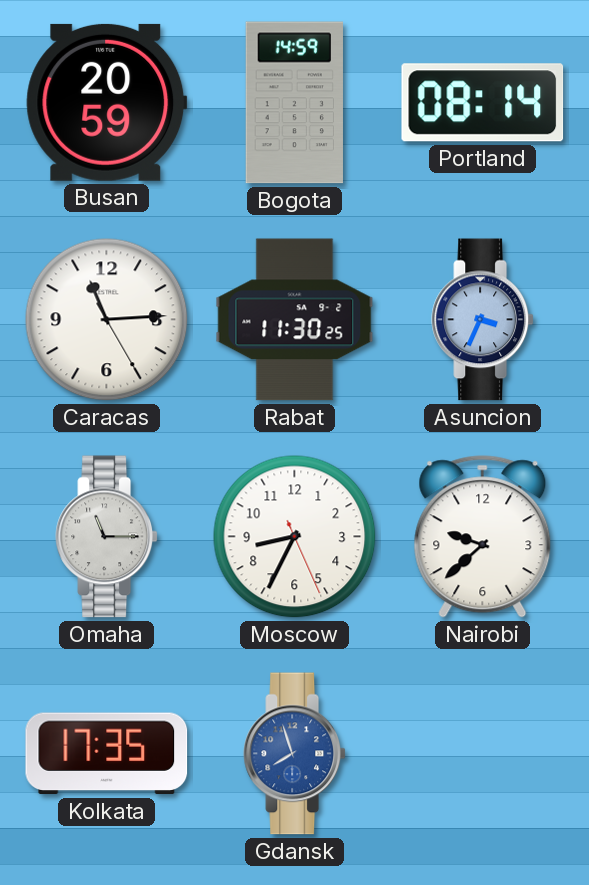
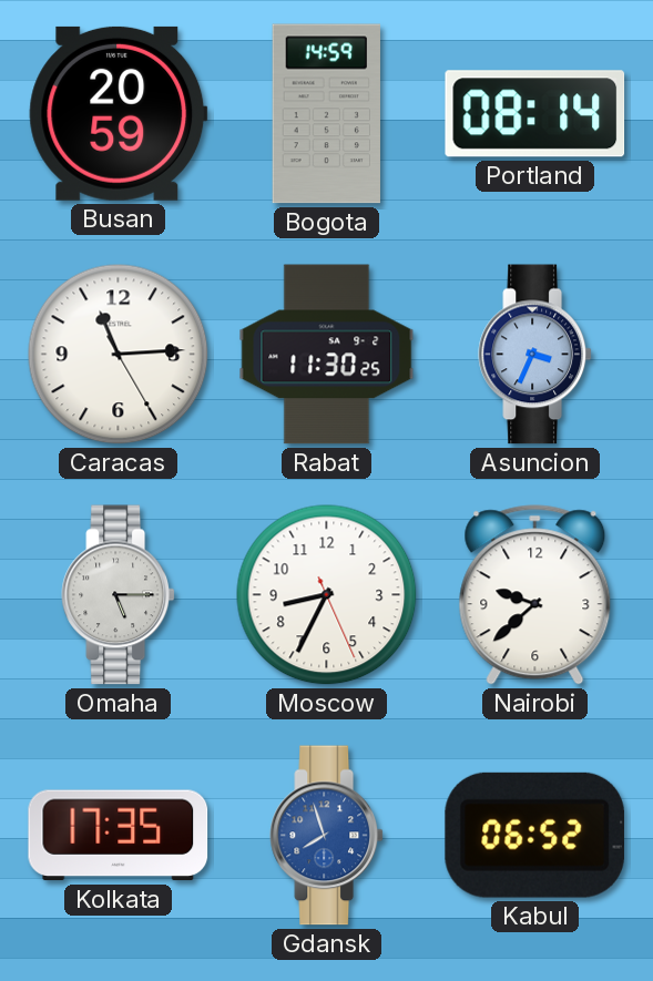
Omaha: 11:15 -> 5:15 (118, 595)
Kabul: none -> 06:52 (534, 835)
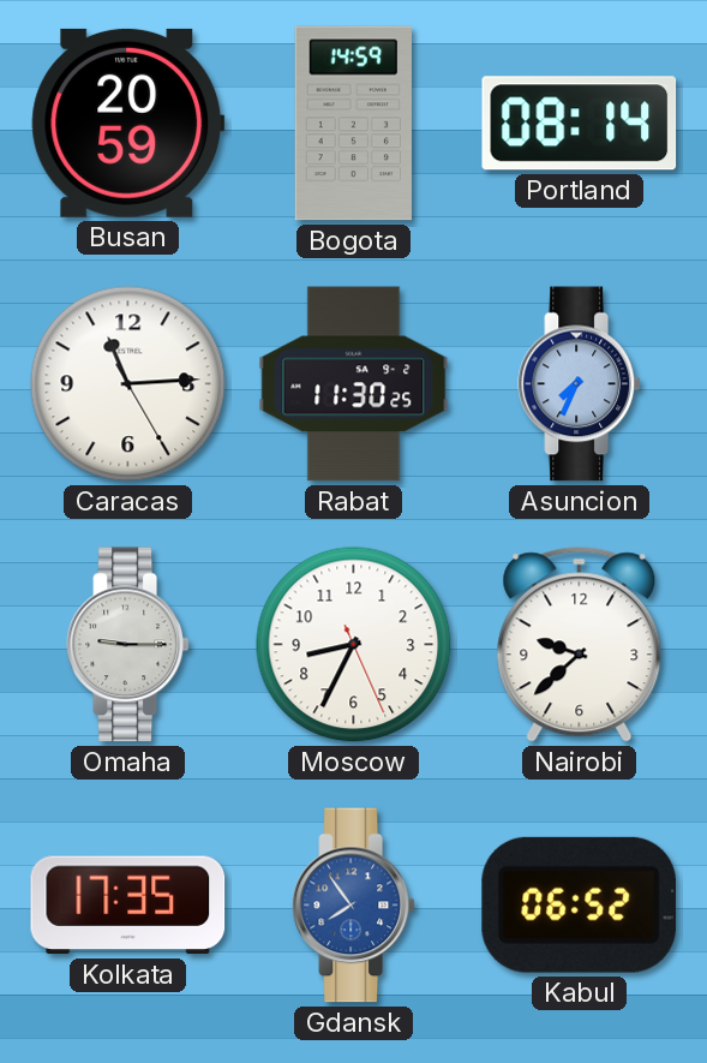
Asuncion: 3:34 -> 7:34 (579, 384)
Omaha: 5:15 -> 9:15 (127, 645)
Gdansk: 7:57 -> 7:54 (353, 906)
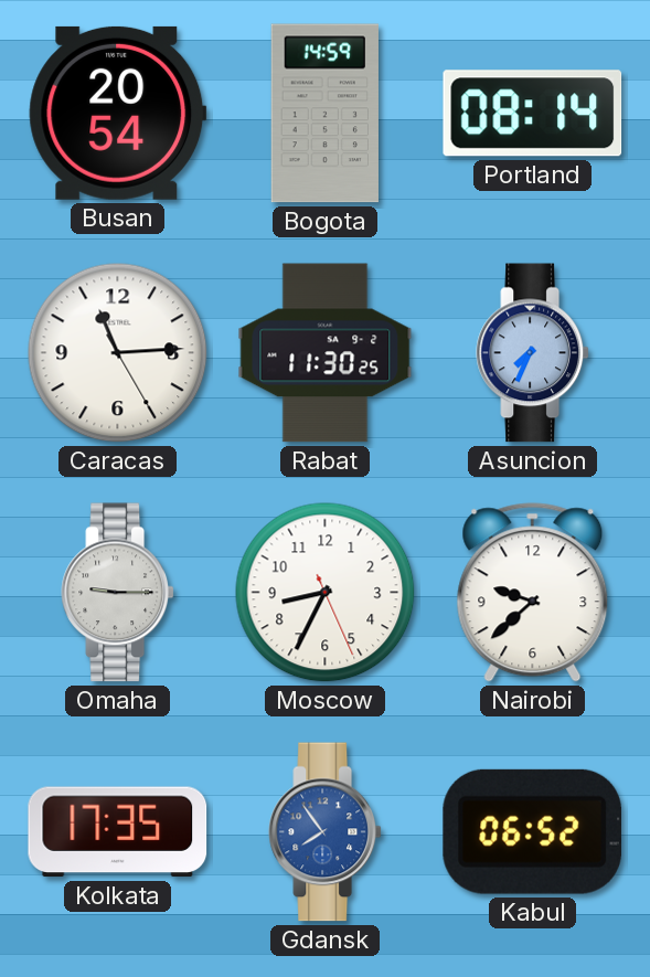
Busan: 20:59 -> 20:54 (118, 113)
